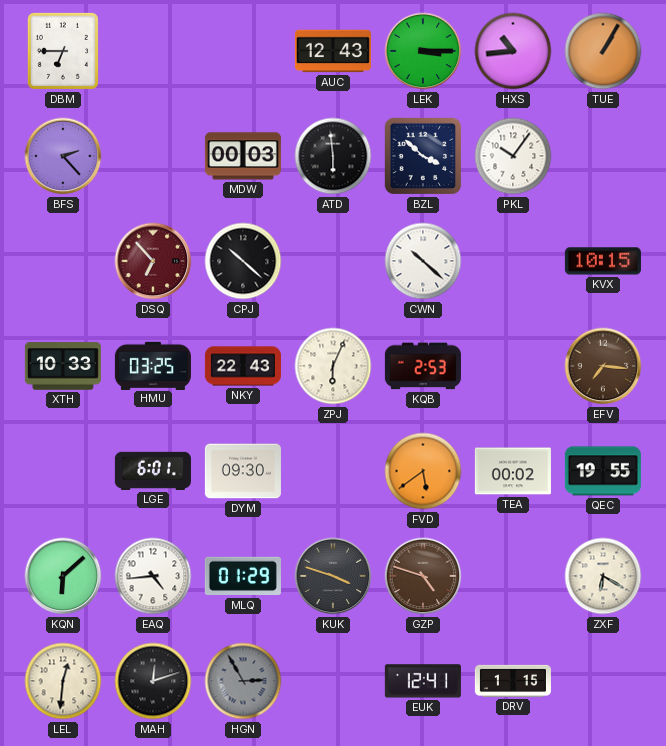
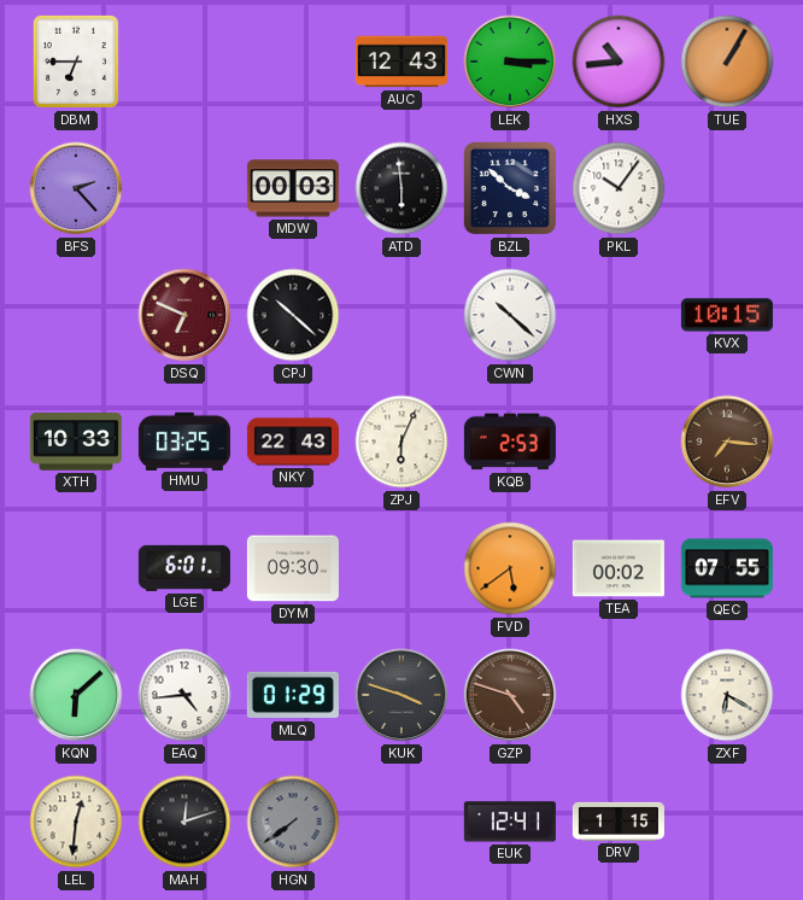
DSQ: 6:53 -> 6:49 (184, 315)
QEC: 19:55 -> 07:55 (727, 568)
HGN: 2:55 -> 7:39 (293, 822)
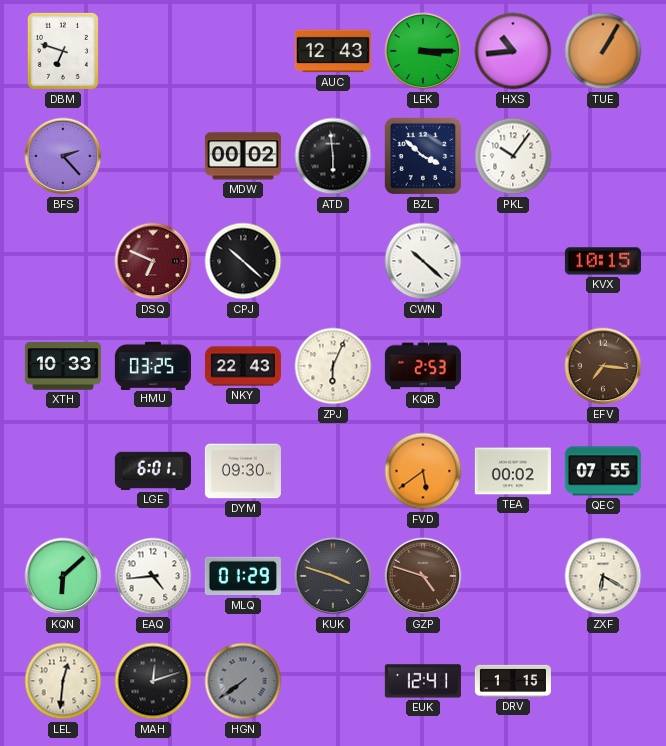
DBM: 6:45 -> 6:48 (63, 51)
MDW: 00:03 -> 00:02 (243, 156)
